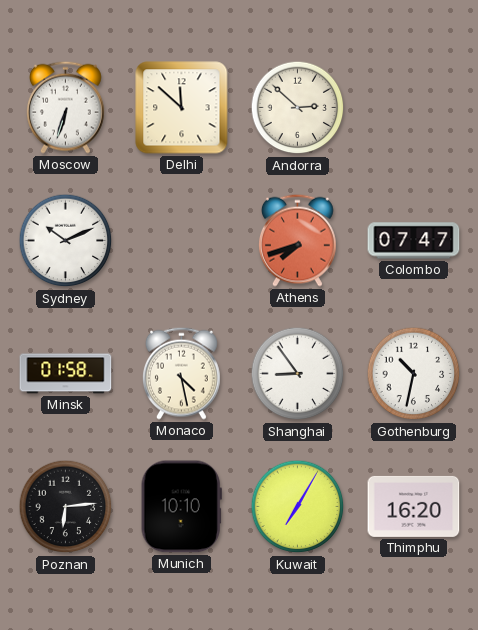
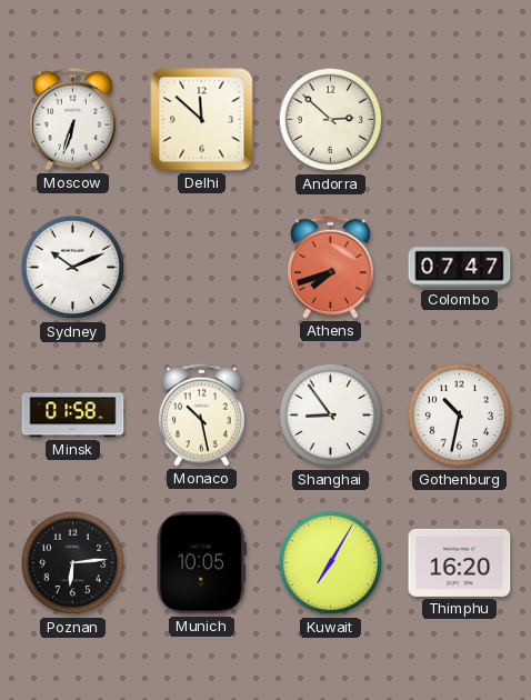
Monaco: 4:28 -> 10:28 (201, 414)
Munich: 10:10 -> 10:05 (201, 563)
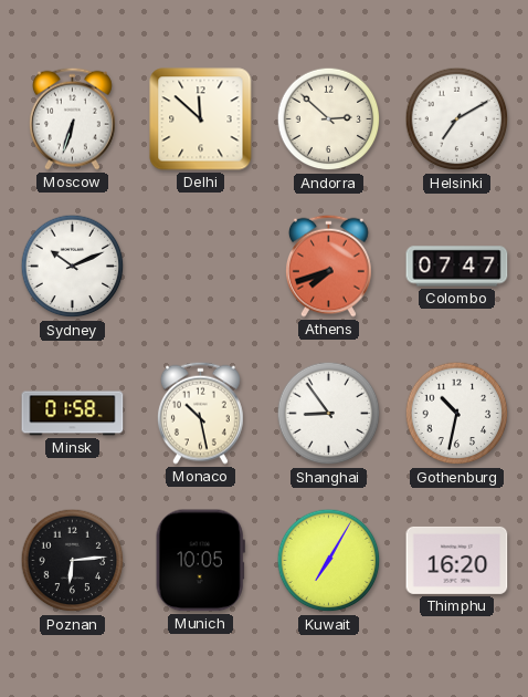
Helsinki: none -> 7:10 (457, 119)
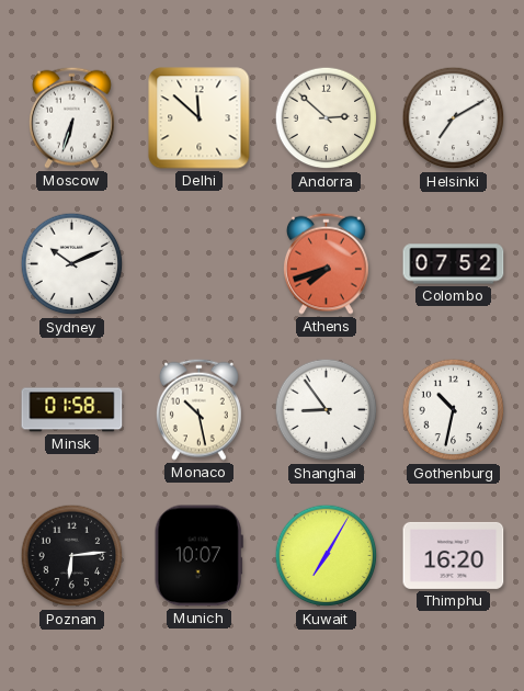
Colombo: 07:47 -> 07:52 (454, 264)
Munich: 10:05 -> 10:07 (198, 556)
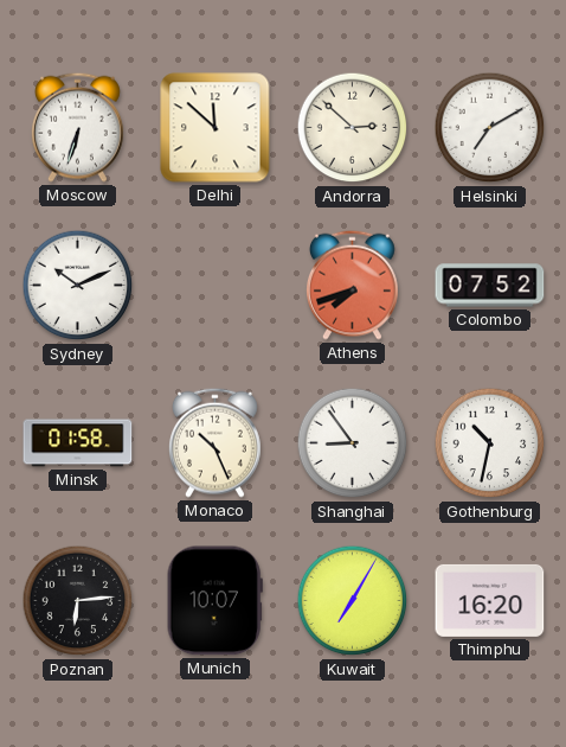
Monaco: 10:28 -> 10:26 (214, 442)
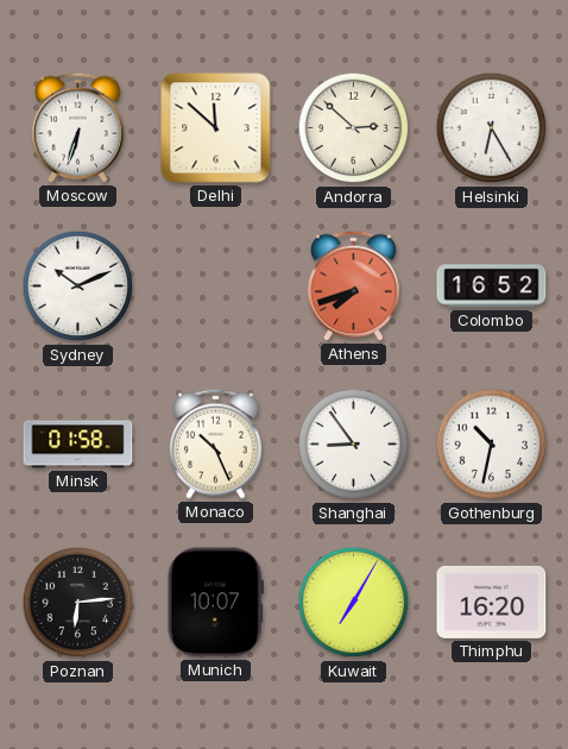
Helsinki: 7:10 -> 6:25 (492, 128)
Colombo: 07:52 -> 16:52 (492, 287)
